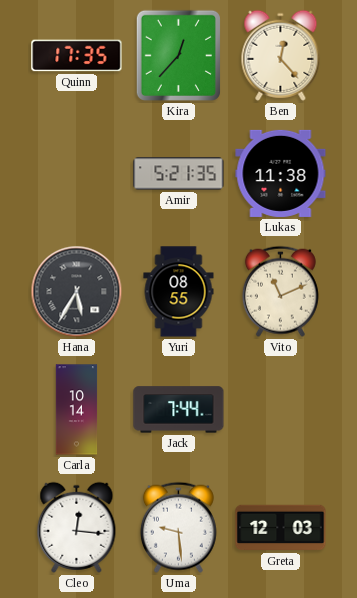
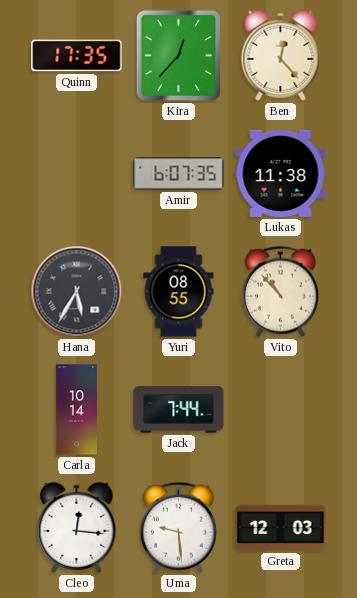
Amir: 5:21 -> 6:07 (179, 174)
Vito: 11:11 -> 10:53 (280, 291)
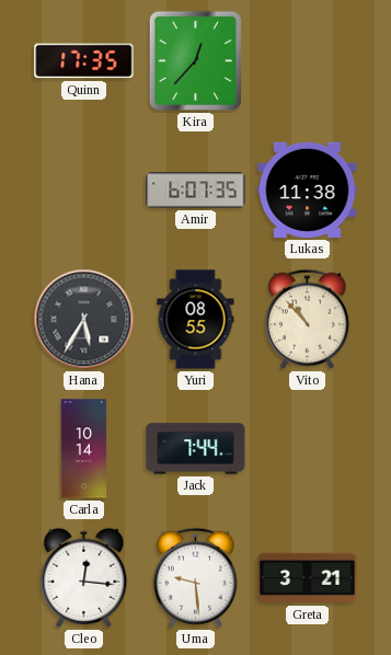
Ben: 12:23 -> none (281, 55)
Greta: 12:03 -> 3:21 (308, 578)
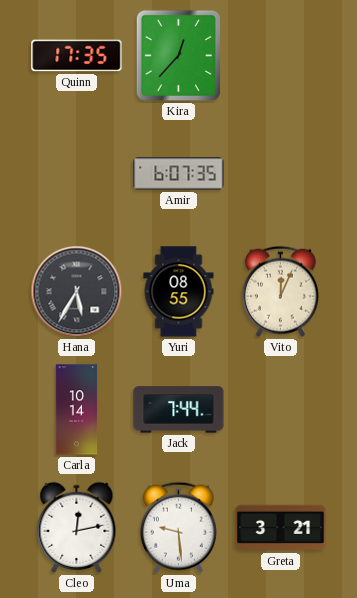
Lukas: 11:38 -> none (308, 189)
Vito: 10:53 -> 12:04 (280, 291)
Cleo: 12:16 -> 12:13 (77, 527)
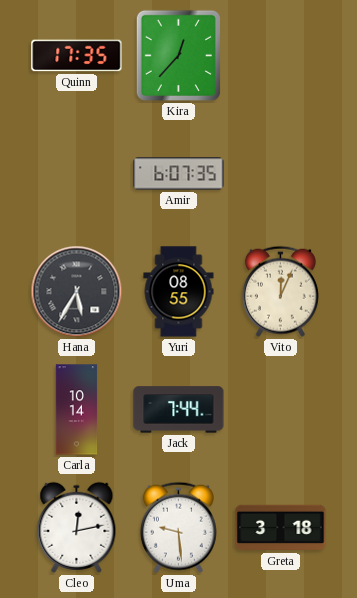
Greta: 3:21 -> 3:18 (281, 528)
